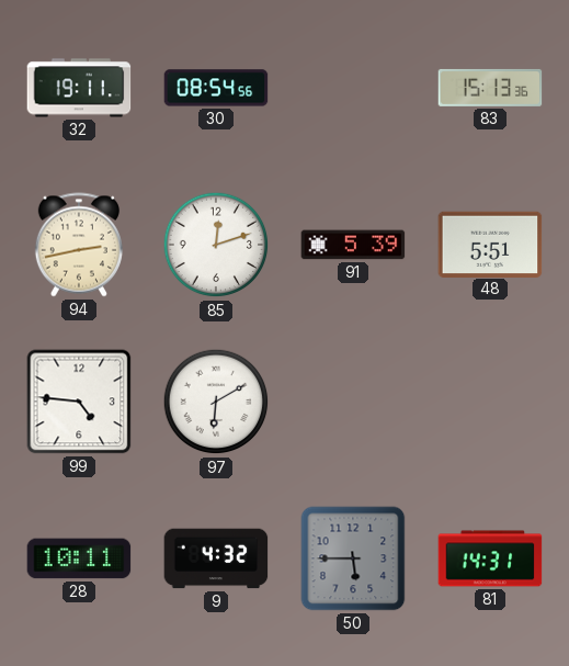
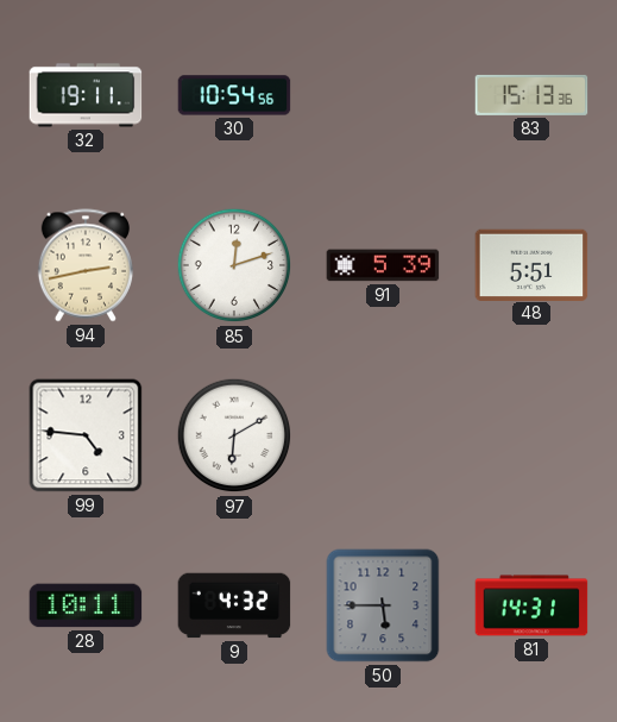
30: 08:54 -> 10:54 (234, 95)
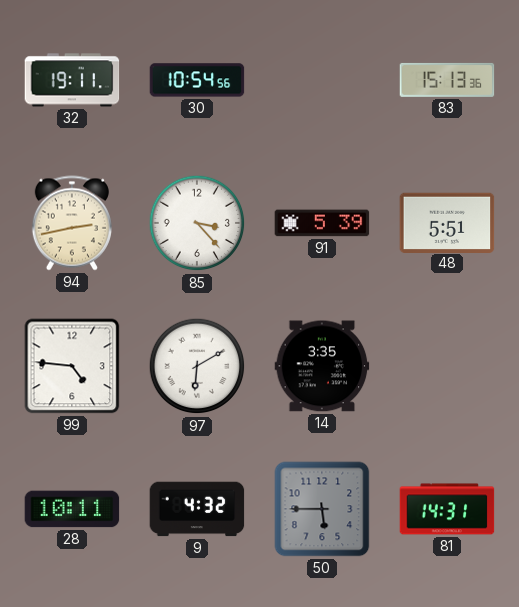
85: 12:12 -> 3:23 (197, 223)
14: none -> 3:35 (322, 366)
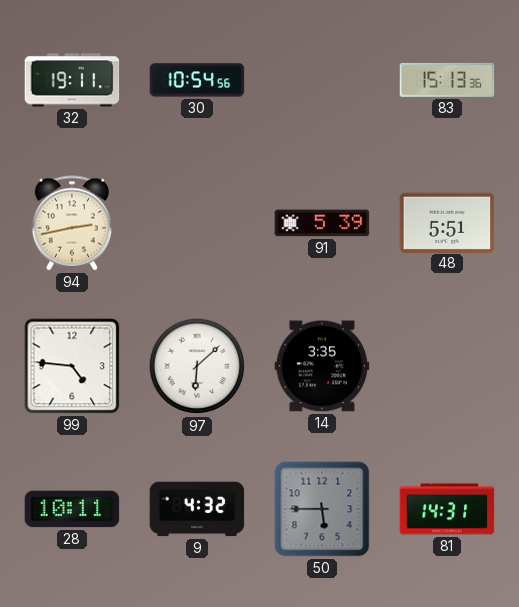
85: 3:23 -> none (197, 223)
97: 6:10 -> 6:08 (197, 366)
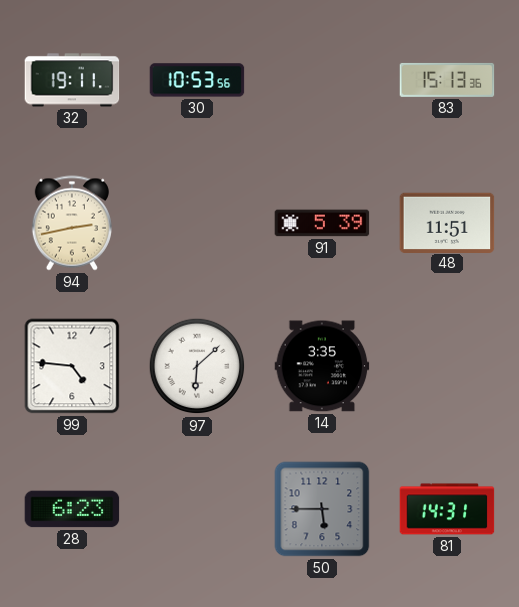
30: 10:54 -> 10:53 (197, 80)
48: 5:51 -> 11:51 (447, 222)
28: 10:11 -> 6:23 (72, 509)
9: 4:32 -> none (197, 509)
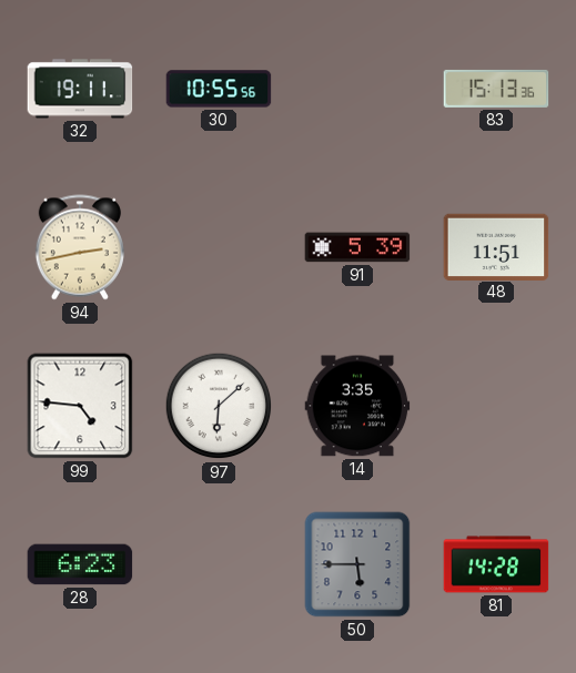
30: 10:53 -> 10:55 (219, 89)
81: 14:31 -> 14:28 (496, 564)
